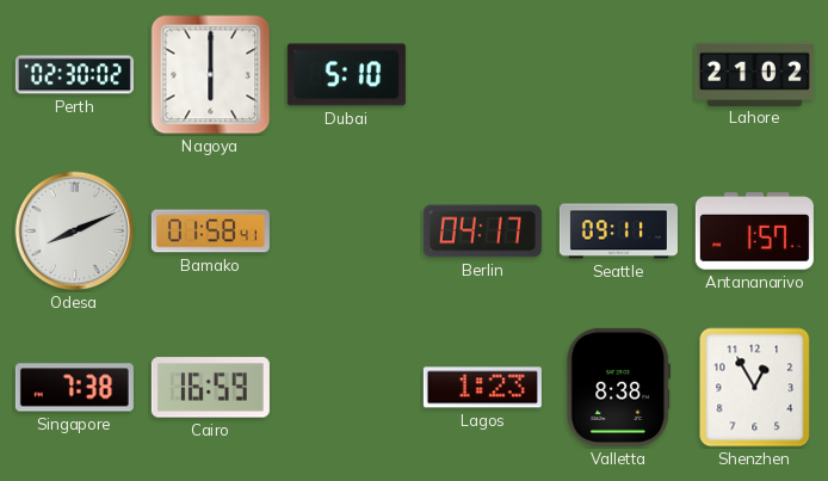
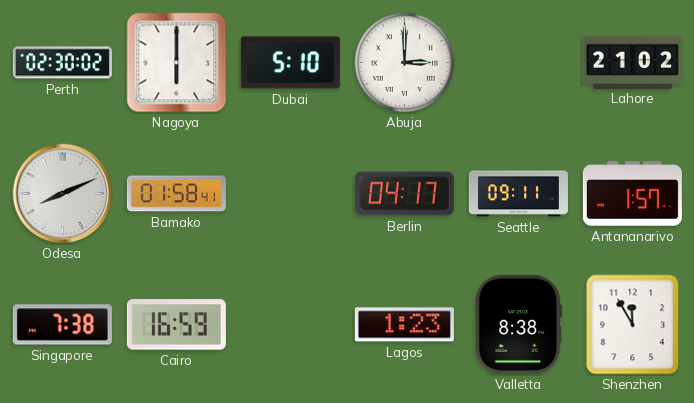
Abuja: none -> 3:00 (404, 62)
Shenzhen: 12:55 -> 11:55 (633, 325)
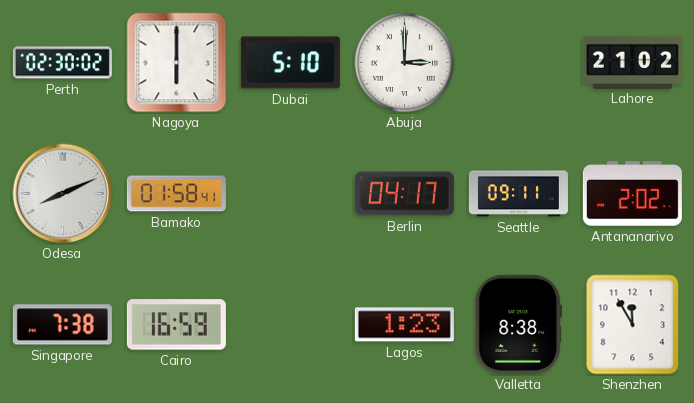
Antananarivo: 1:57 -> 2:02 (632, 194)
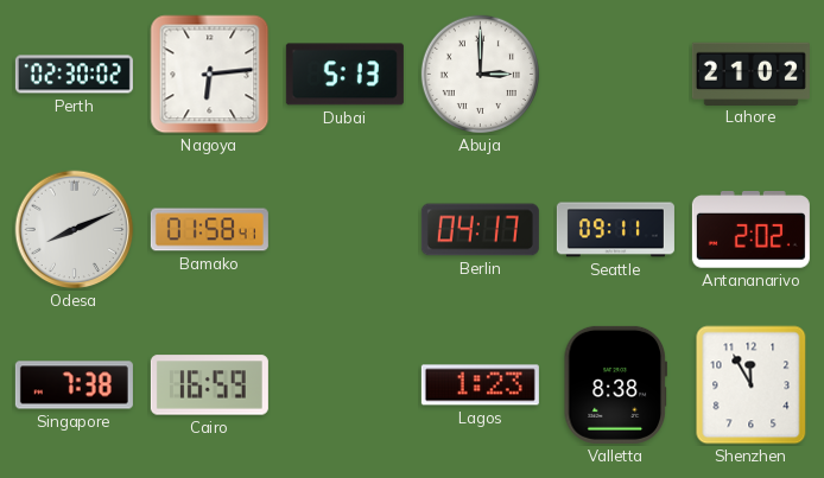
Nagoya: 6:00 -> 6:14 (210, 75)
Dubai: 5:10 -> 5:13 (344, 75)
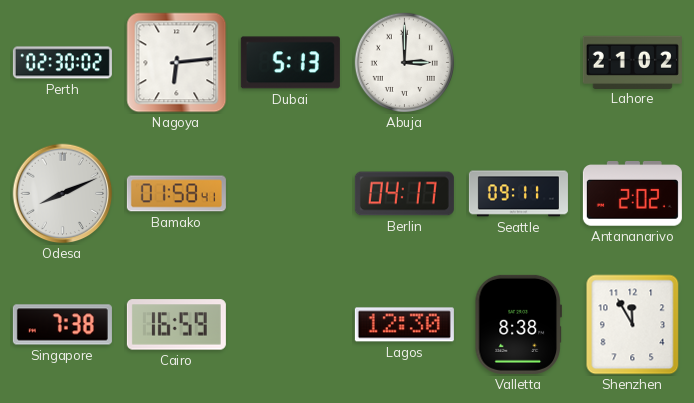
Lagos: 1:23 -> 12:30 (404, 325)
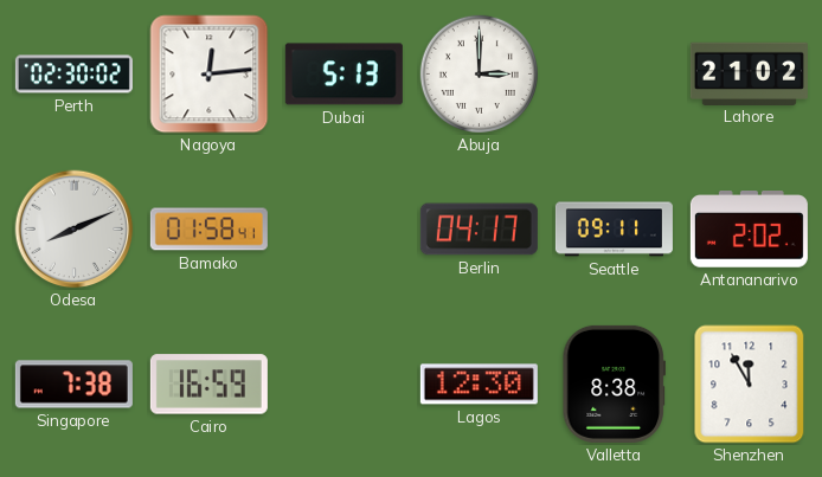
Nagoya: 6:14 -> 12:14 (210, 75)
